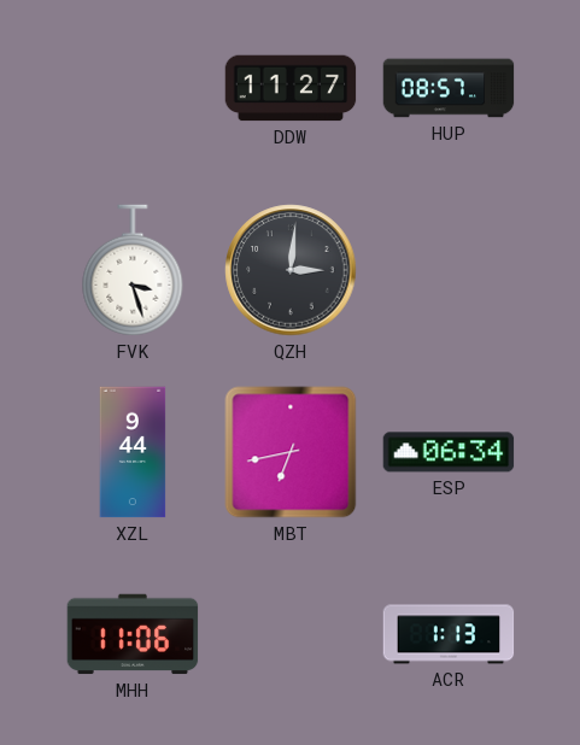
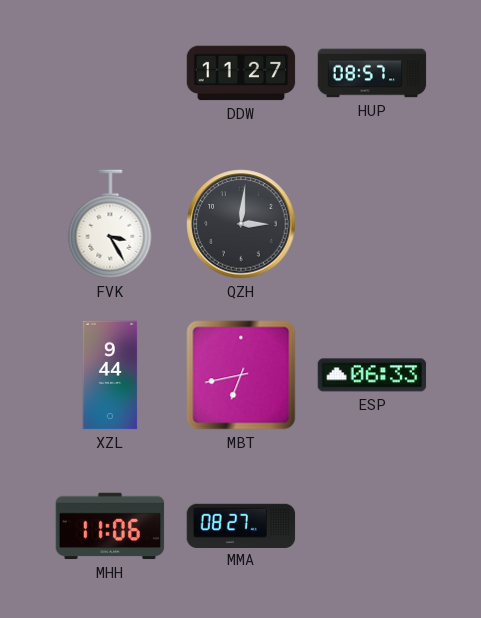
FVK: 3:27 -> 3:25 (110, 224)
ESP: 06:34 -> 06:33 (372, 375)
MMA: none -> 08:27 (241, 525)
ACR: 1:13 -> none (449, 634)
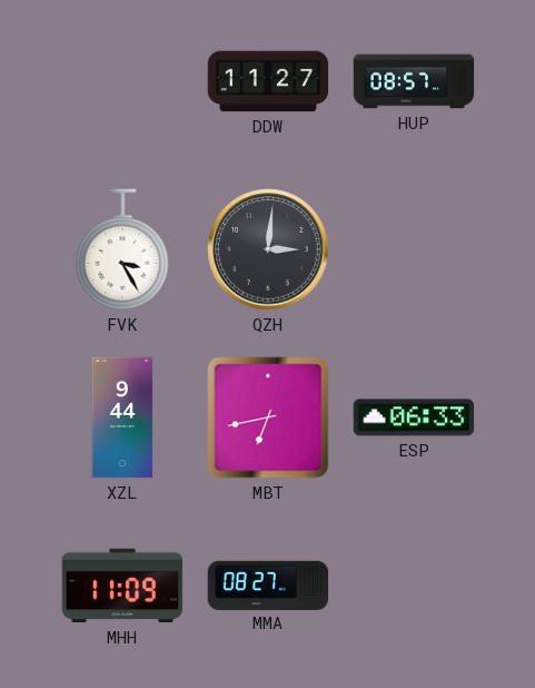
MHH: 11:06 -> 11:09 (122, 586)
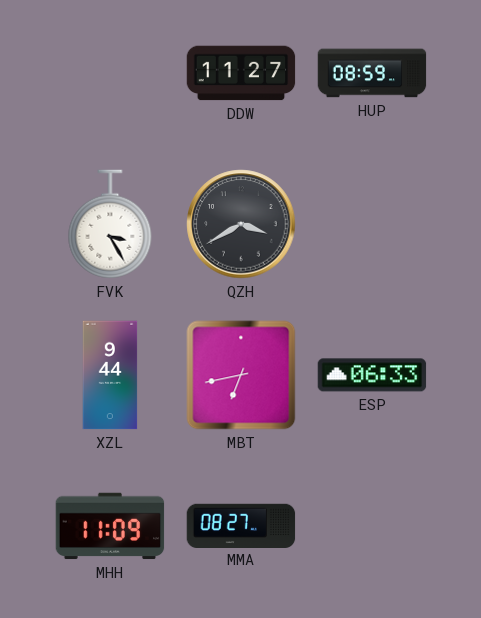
HUP: 08:57 -> 08:59 (372, 73)
QZH: 3:01 -> 3:40 (241, 224)
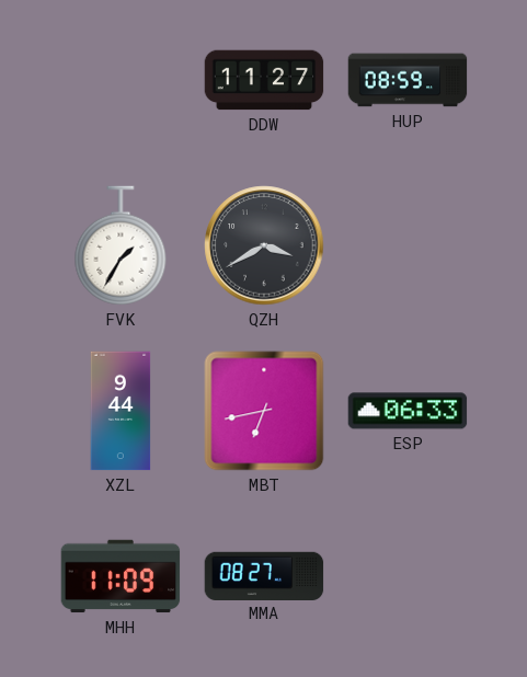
FVK: 3:25 -> 1:35 (121, 245)
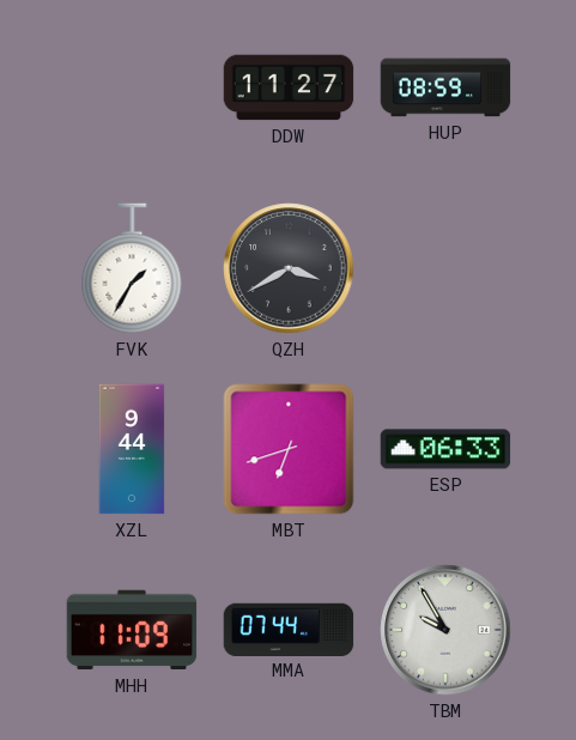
MBT: 6:43 -> 6:42 (289, 449)
MMA: 08:27 -> 07:44 (289, 629)
TBM: none -> 9:55 (445, 630)
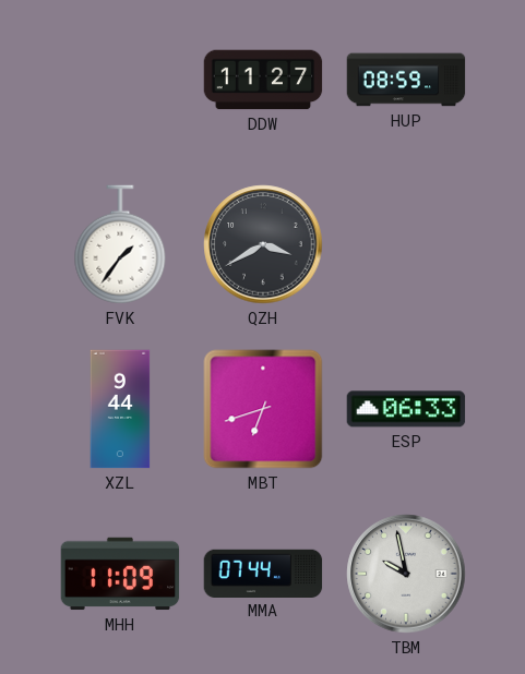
FVK: 1:35 -> 1:36 (120, 244)
TBM: 9:55 -> 9:58 (406, 574)
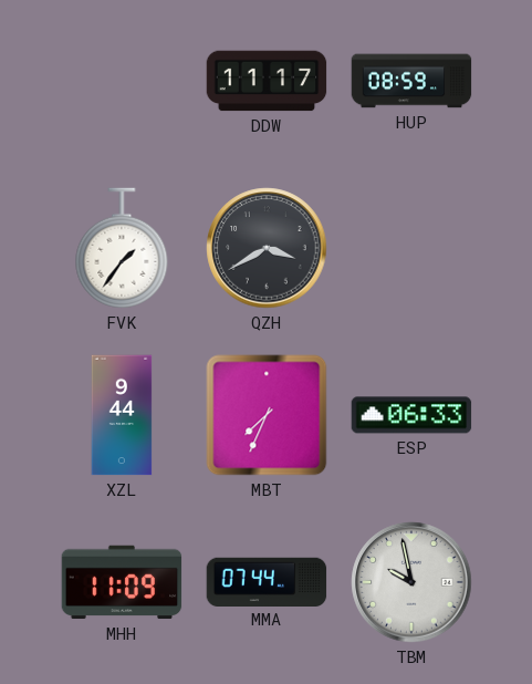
DDW: 11:27 -> 11:17 (267, 81)
MBT: 6:42 -> 7:34 (267, 415)
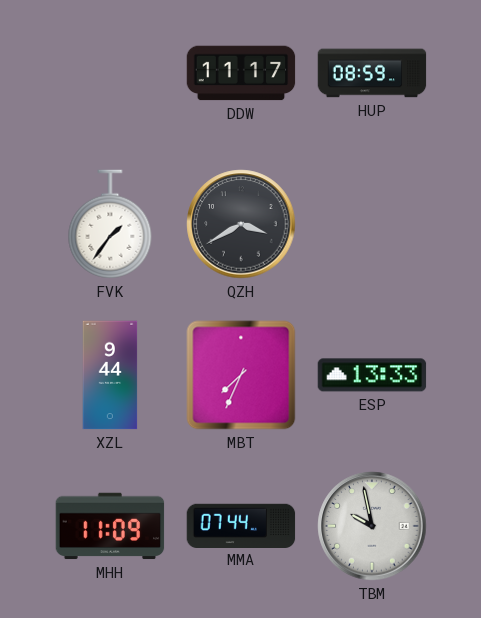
ESP: 06:33 -> 13:33 (372, 375)
